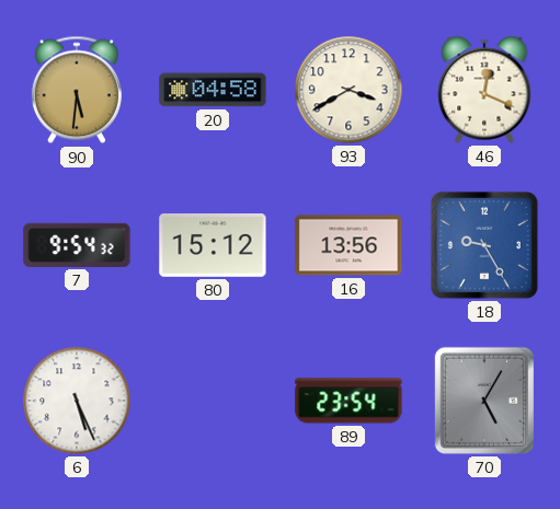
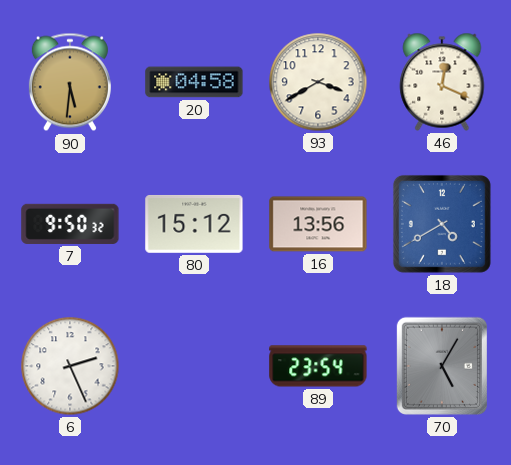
7: 9:54 -> 9:50 (70, 224)
18: 9:25 -> 4:40 (442, 224)
6: 5:26 -> 2:26 (70, 366)
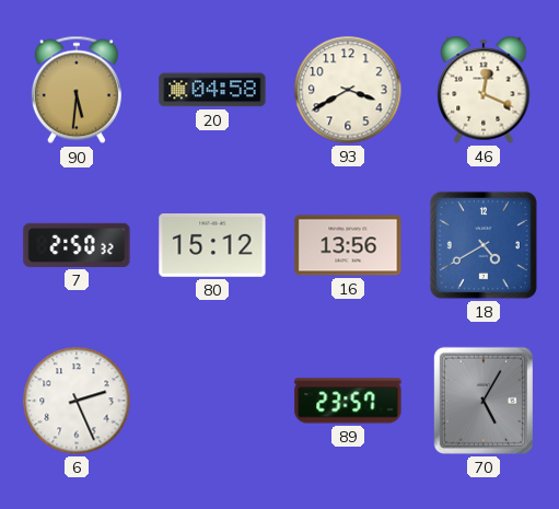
7: 9:50 -> 2:50 (77, 245)
89: 23:54 -> 23:57 (348, 401)
